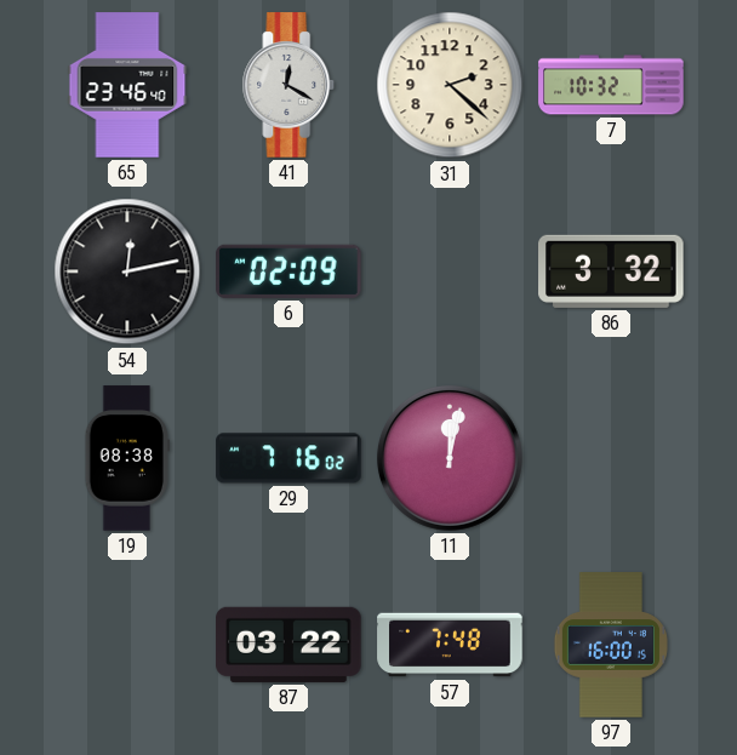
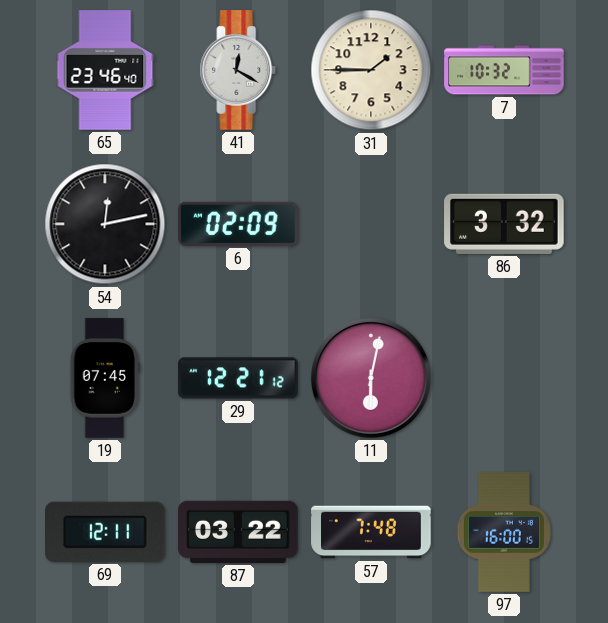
31: 2:22 -> 1:45 (371, 70)
19: 08:38 -> 07:45 (105, 378)
29: 7:16 -> 12:21 (238, 378)
11: 12:02 -> 6:02 (371, 378)
69: none -> 12:11 (106, 532)
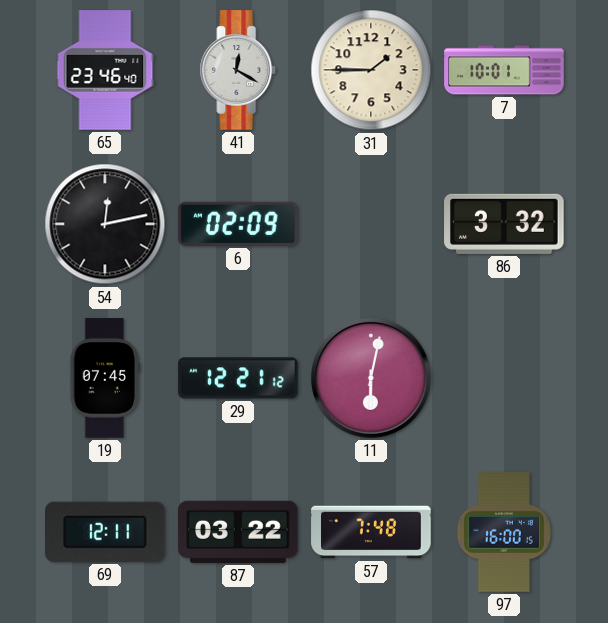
7: 10:32 -> 10:01 (504, 70)
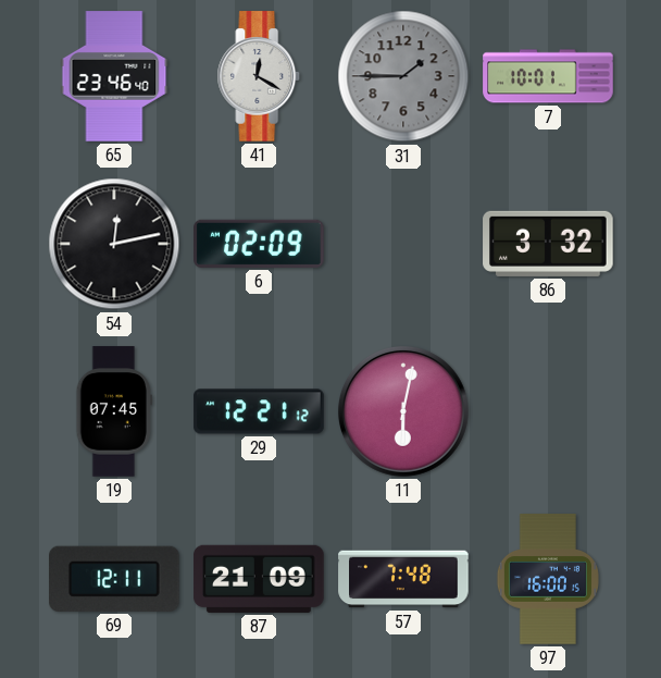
31 dial: cream -> grey (403, 76)
87: 03:22 -> 21:09 (259, 579)
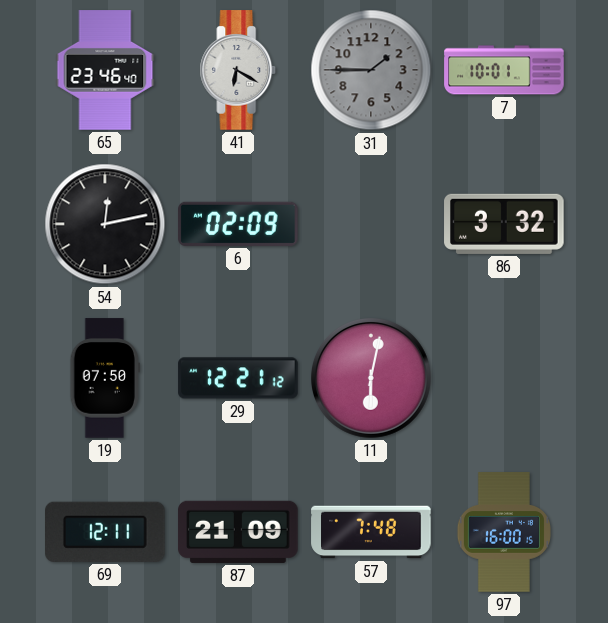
41: 12:20 -> 6:20 (238, 70)
19: 07:45 -> 07:50 (105, 378)
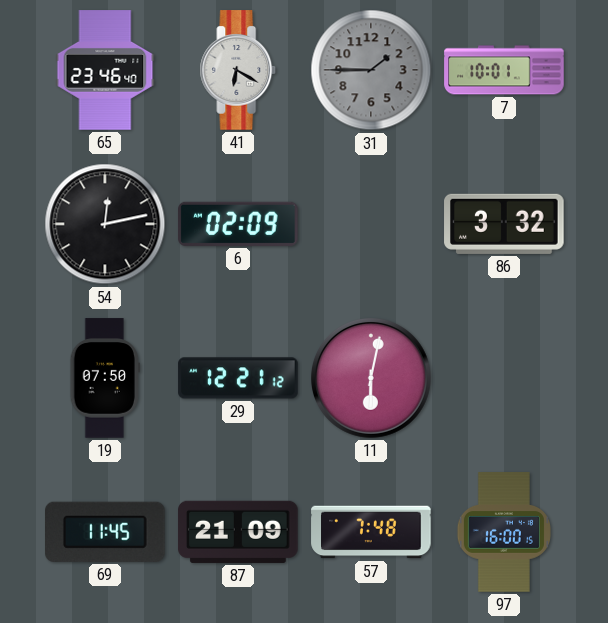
69: 12:11 -> 11:45 (106, 532)
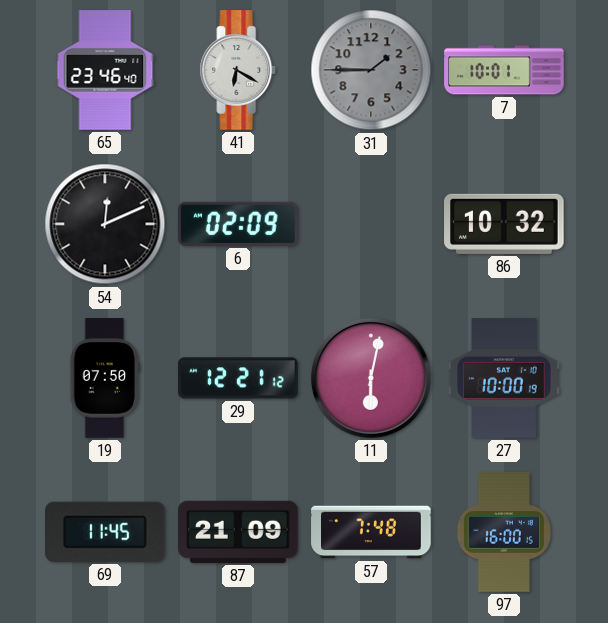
54: 12:13 -> 12:11 (105, 224)
86: 3:32 -> 10:32 (504, 224)
27: none -> 10:00 (504, 378)
